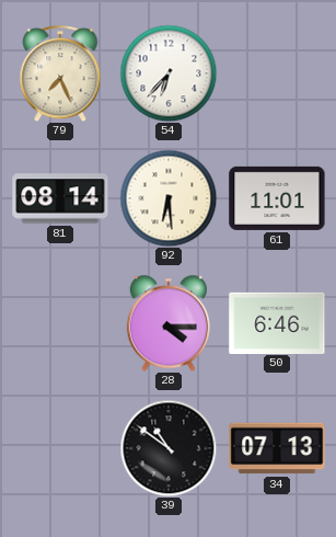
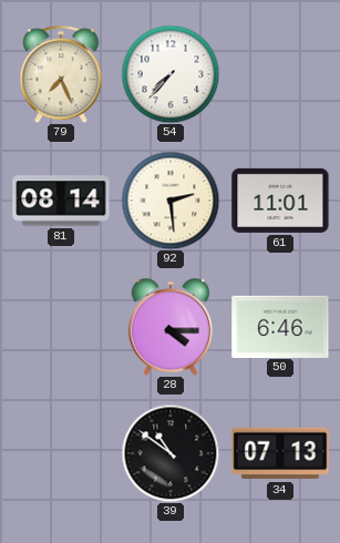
54: 6:37 -> 7:37 (171, 74)
92: 6:29 -> 2:29 (171, 201)
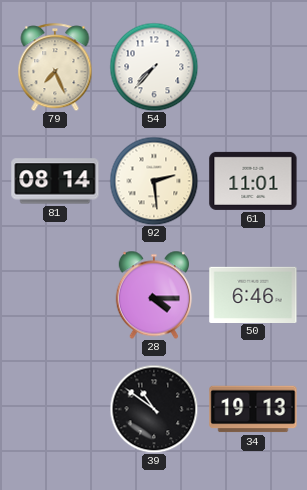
34: 07:13 -> 19:13 (253, 409)
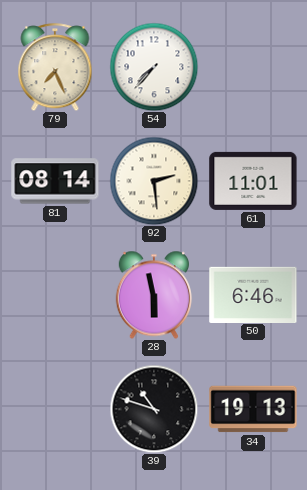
28: 4:15 -> 5:58 (154, 295)
39: 10:51 -> 10:48 (154, 409)
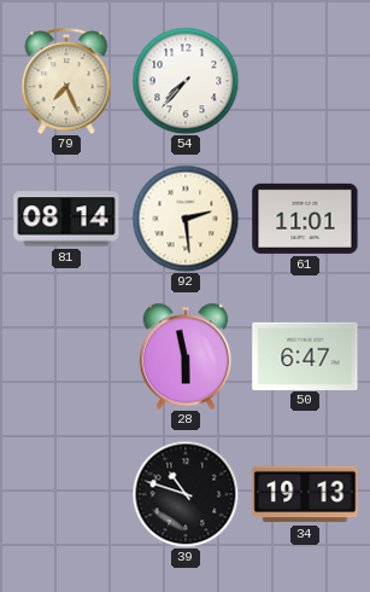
50: 6:46 -> 6:47 (305, 355)
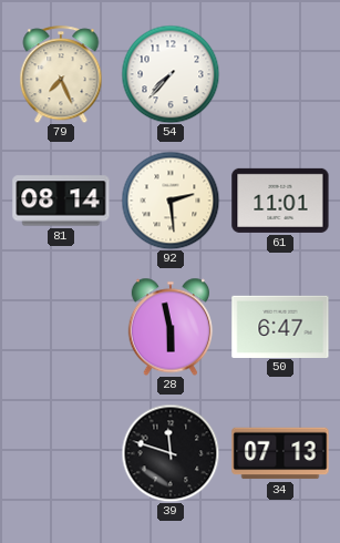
39: 10:48 -> 11:48 (171, 453)
34: 19:13 -> 07:13 (280, 453)
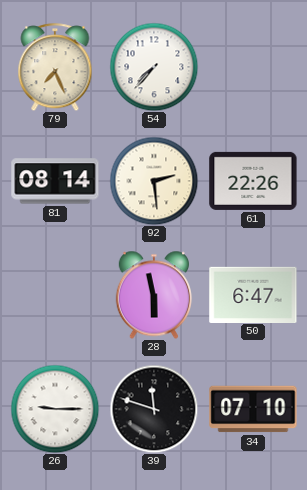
61: 11:01 -> 22:26 (253, 181)
26: none -> 9:15 (55, 409)
34: 07:13 -> 07:10 (253, 409)
